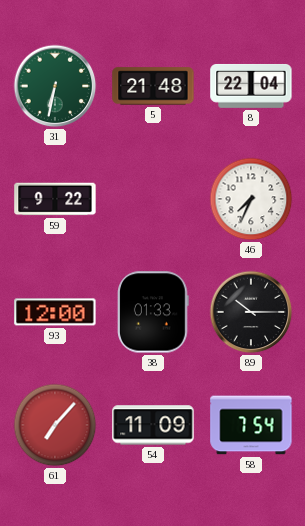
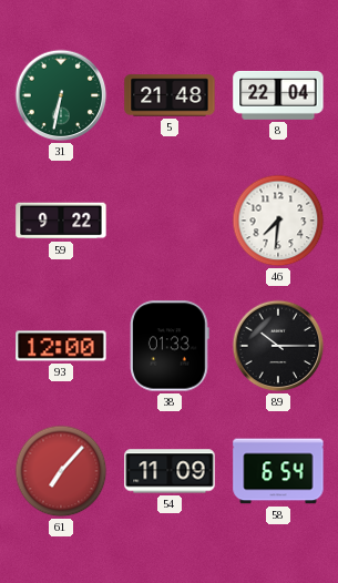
46: 7:34 -> 7:31 (278, 221)
58: 7:54 -> 6:54 (278, 471)
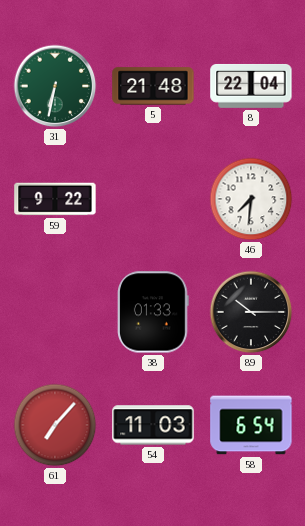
93: 12:00 -> none (61, 346)
54: 11:09 -> 11:03 (153, 425)
